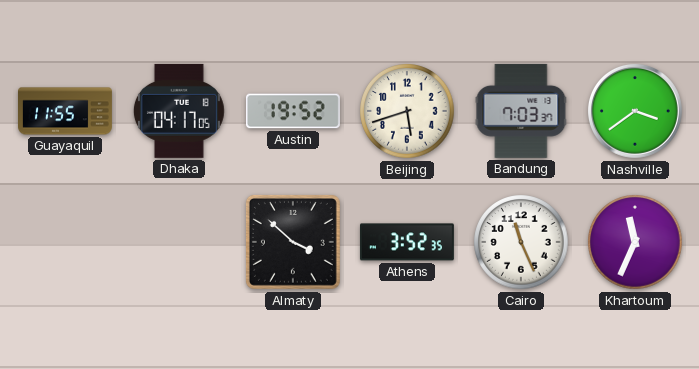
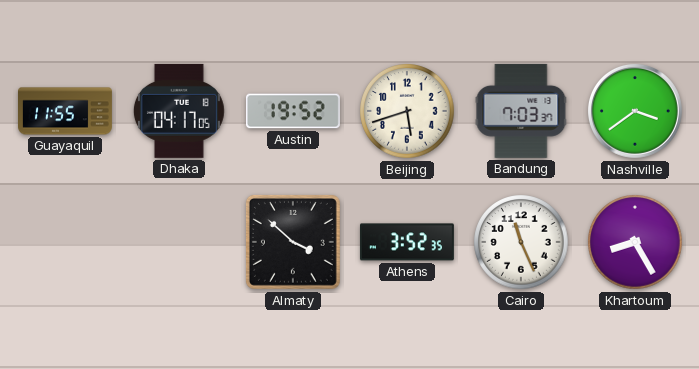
Khartoum: 11:34 -> 8:25 (635, 242)
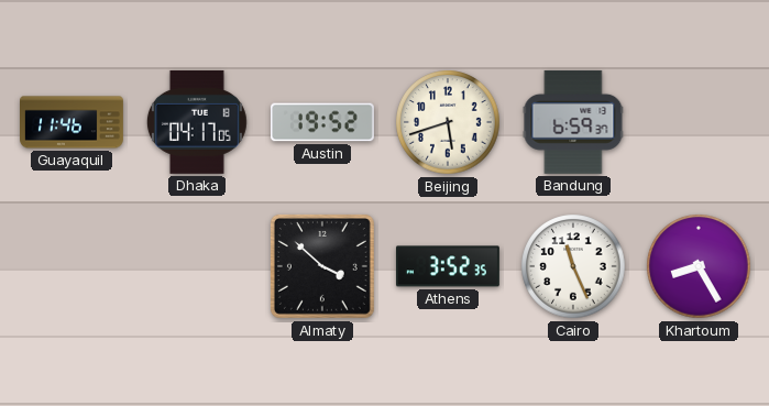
Guayaquil: 11:55 -> 11:46 (73, 122)
Bandung: 7:03 -> 6:59 (573, 122)
Nashville: 3:39 -> none (635, 111)
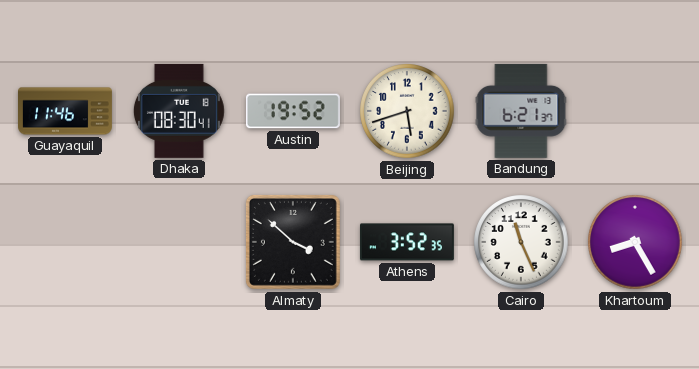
Dhaka: 04:17 -> 08:30 (179, 111)
Bandung: 6:59 -> 6:21 (521, 111)
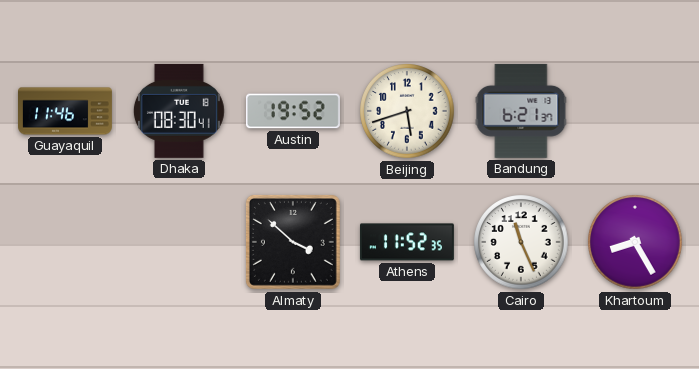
Athens: 3:52 -> 11:52 (407, 242)
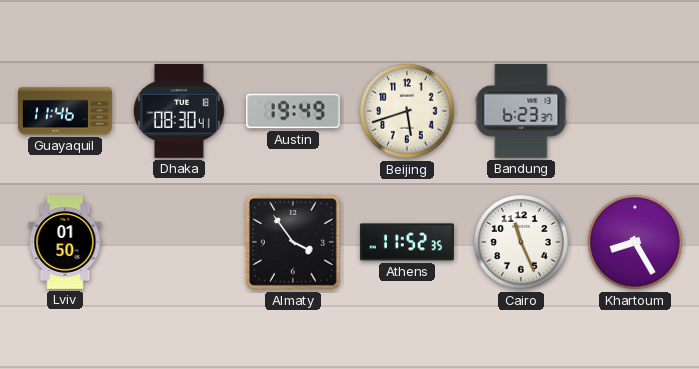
Austin: 19:52 -> 19:49 (293, 111)
Bandung: 6:21 -> 6:23 (521, 111)
Lviv: none -> 01:50 (65, 242)
Almaty: 3:52 -> 3:54 (293, 242)
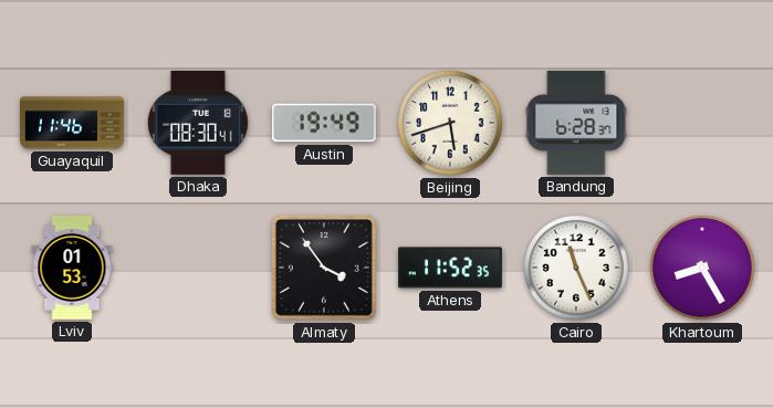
Bandung: 6:23 -> 6:28 (576, 123)
Lviv: 01:50 -> 01:53 (72, 268)
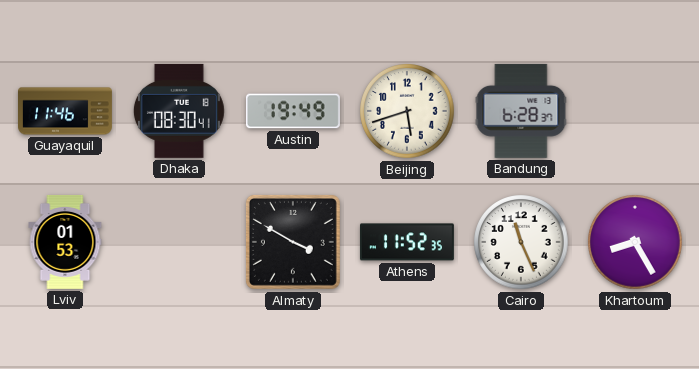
Almaty: 3:54 -> 3:50 (293, 242)
